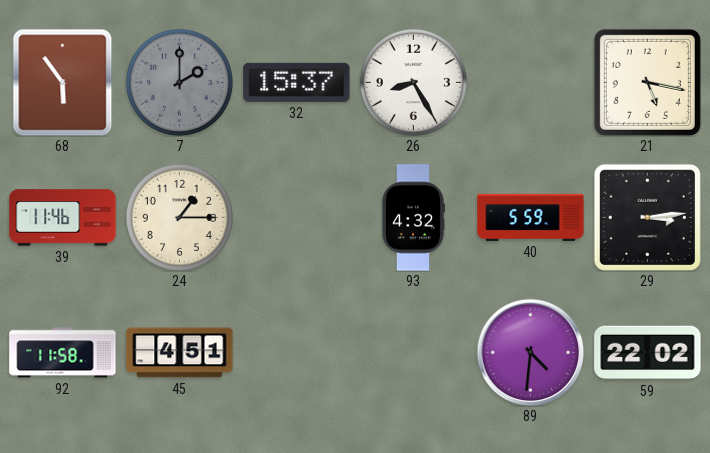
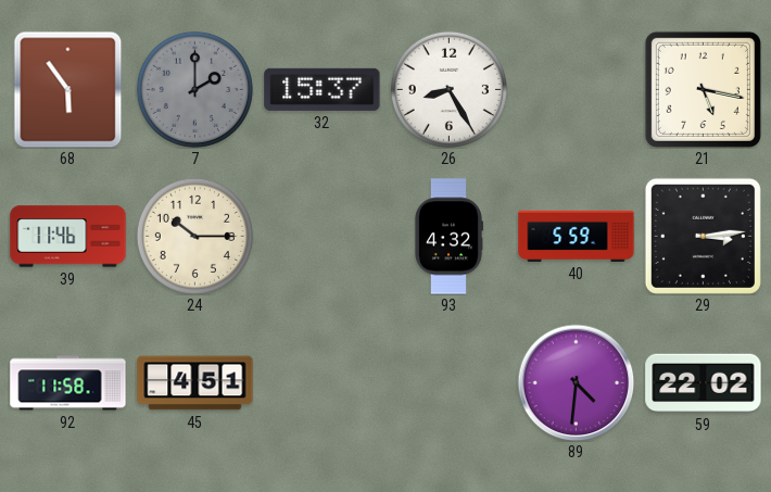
24: 1:15 -> 10:15 (194, 236)
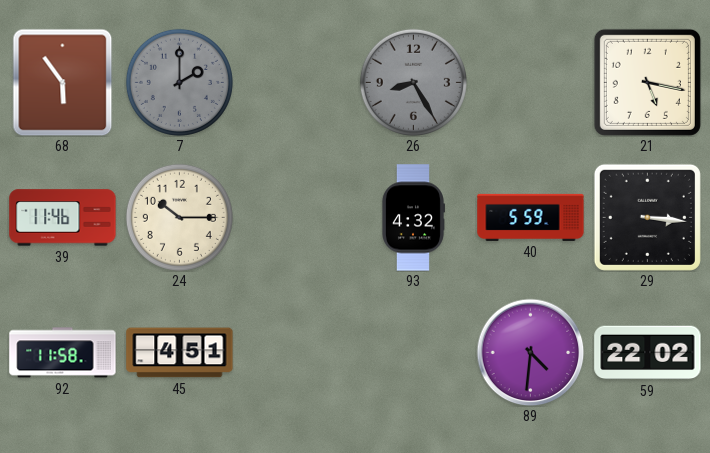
32: 15:37 -> none (323, 89)
26 dial: white -> grey (413, 82)
29: 3:14 -> 3:16 (647, 217)
